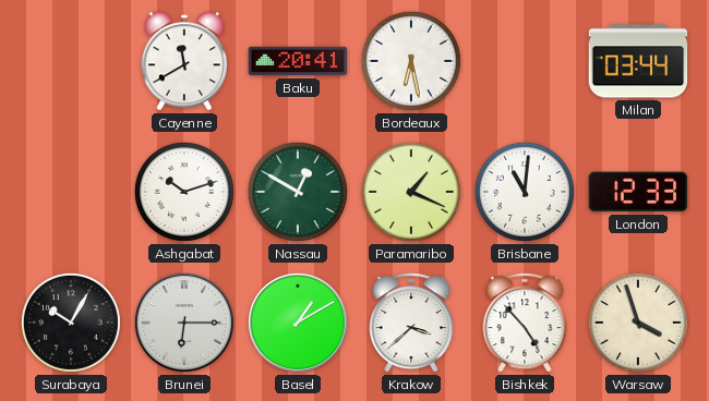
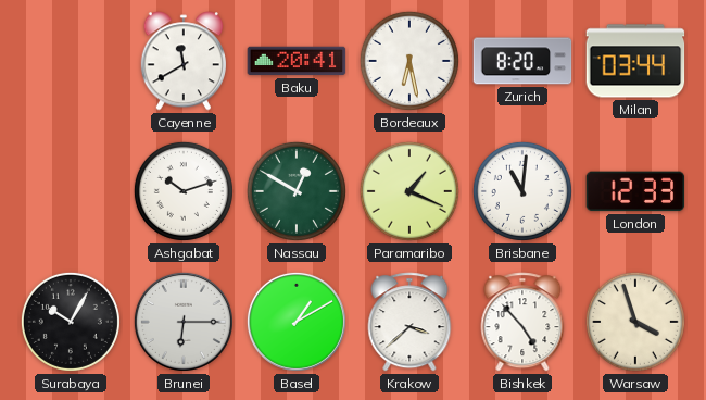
Zurich: none -> 8:20 (522, 61)
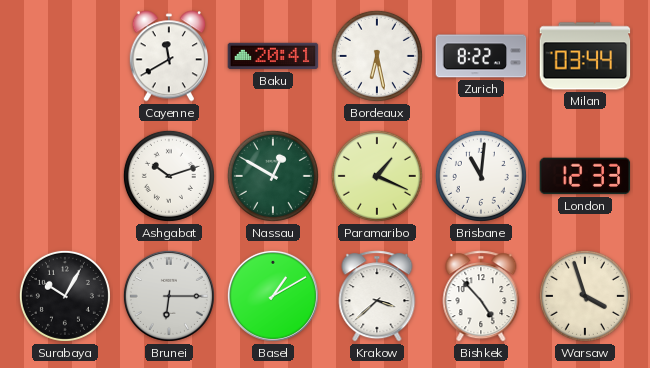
Zurich: 8:20 -> 8:22 (481, 56)
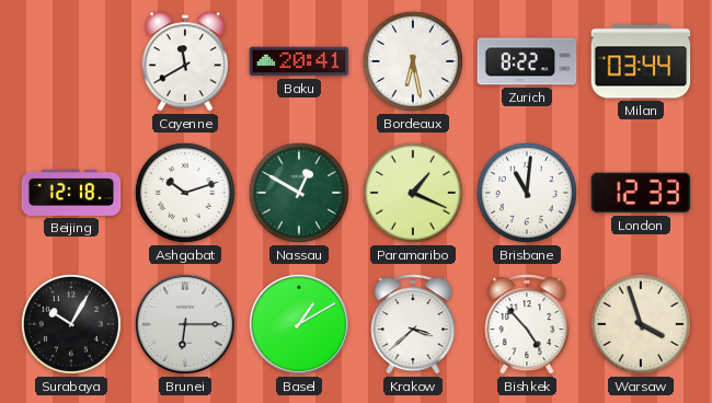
Beijing: none -> 12:18 (71, 193)
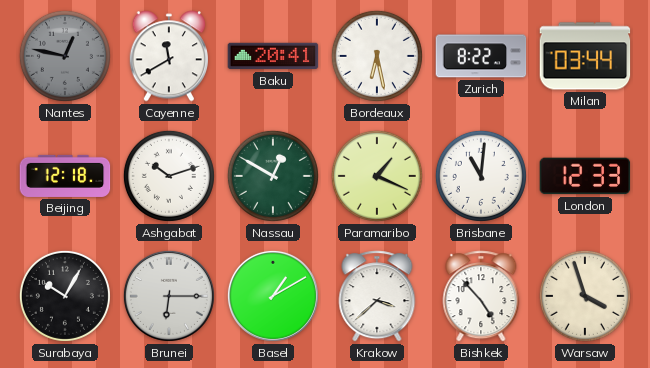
Nantes: none -> 12:47 (65, 56)
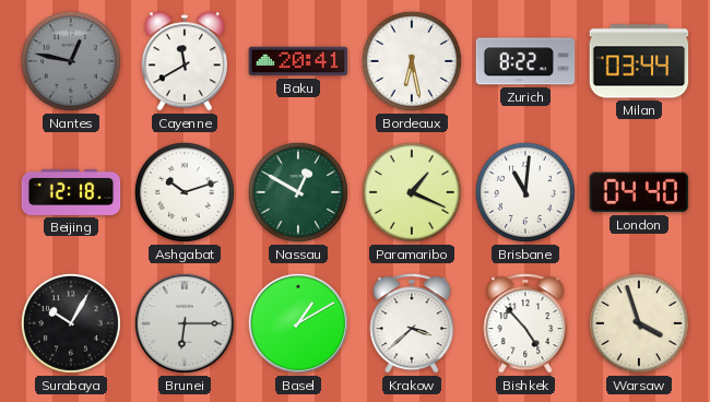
London: 12:33 -> 04:40 (639, 192)
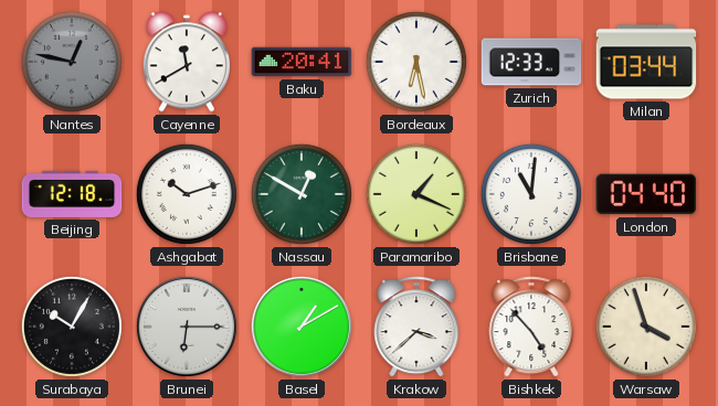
Zurich: 8:22 -> 12:33 (531, 62)
